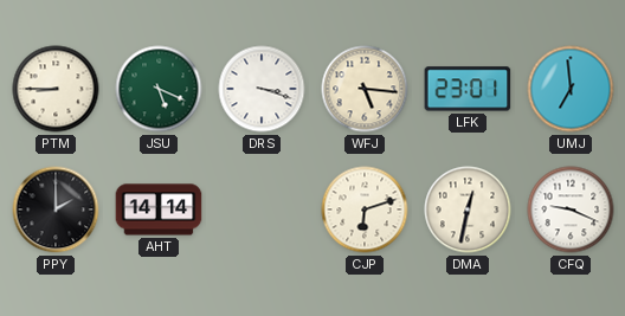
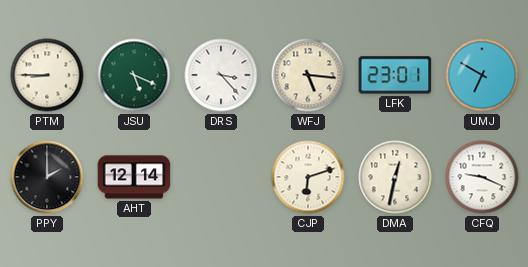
DRS: 3:18 -> 3:23 (221, 75)
UMJ: 6:59 -> 6:50 (482, 75)
AHT: 14:14 -> 12:14 (134, 177)
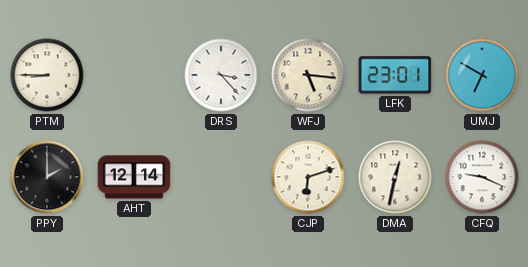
JSU: 5:19 -> none (134, 75)
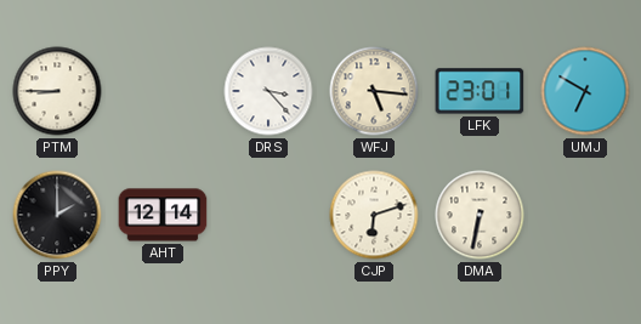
DMA: 12:32 -> 6:32 (480, 215)
CFQ: 9:19 -> none (482, 177)
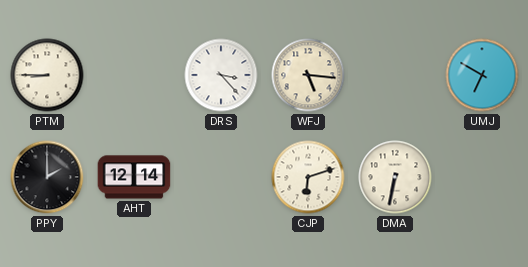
LFK: 23:01 -> none (480, 91)
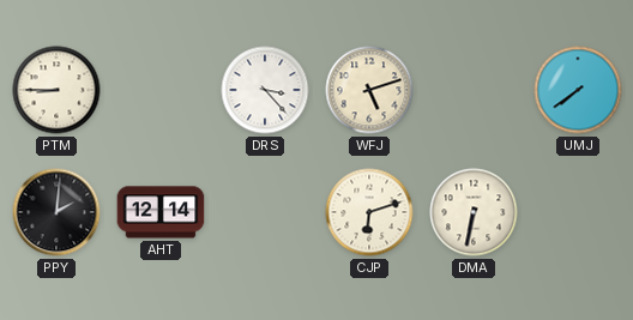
WFJ: 5:16 -> 5:12 (369, 90)
UMJ: 6:50 -> 7:39 (578, 90)
PPY: 2:00 -> 2:01 (56, 212)
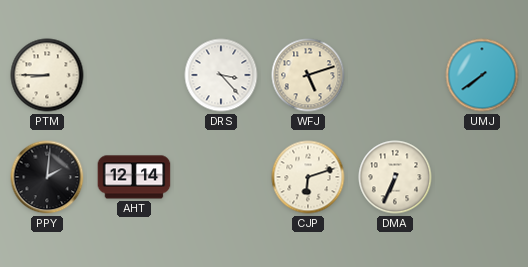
DMA: 6:32 -> 6:34 (395, 177)
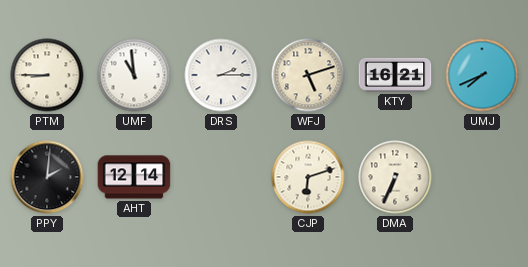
UMF: none -> 10:59 (134, 75)
DRS: 3:23 -> 2:15 (221, 75)
KTY: none -> 16:21 (395, 75)
UMJ: 7:39 -> 7:41 (482, 75)
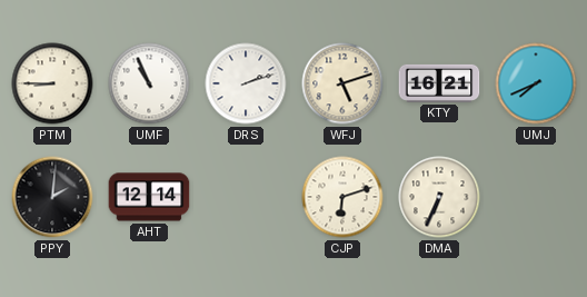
UMF: 10:59 -> 10:56 (149, 83)
DRS: 2:15 -> 2:12 (246, 83)
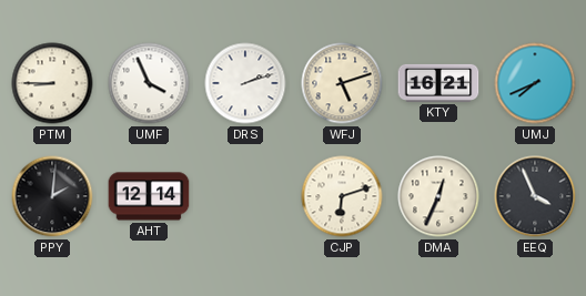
UMF: 10:56 -> 3:56 (149, 83)
DMA: 6:34 -> 12:34 (438, 196)
EEQ: none -> 3:56 (535, 196)
